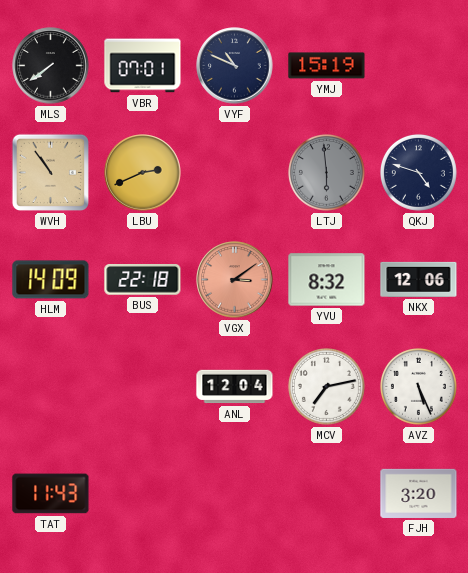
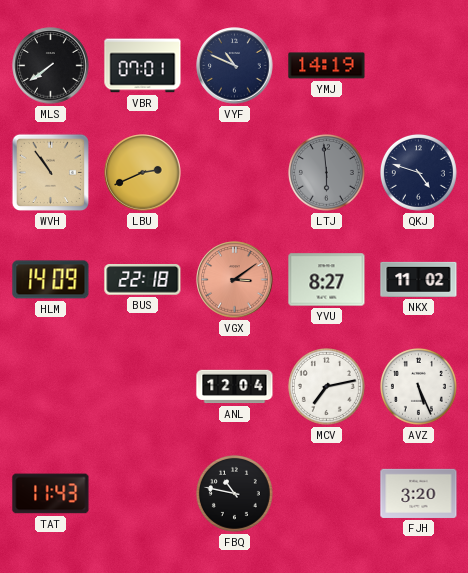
YMJ: 15:19 -> 14:19 (327, 66)
YVU: 8:32 -> 8:27 (327, 280)
NKX: 12:06 -> 11:02 (419, 279)
FBQ: none -> 10:47 (234, 493)
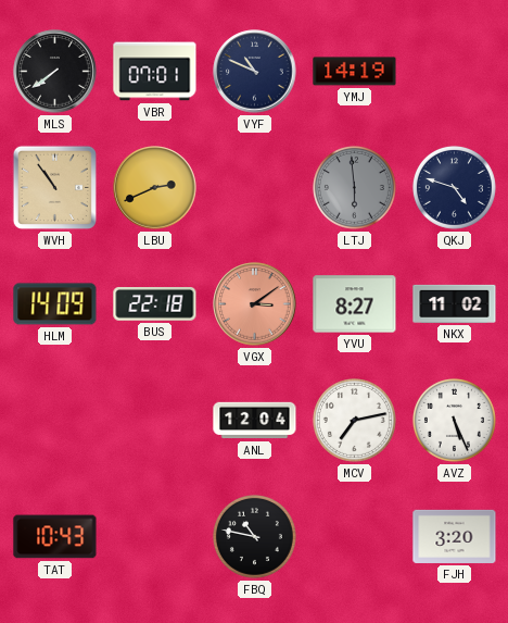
TAT: 11:43 -> 10:43 (55, 537)
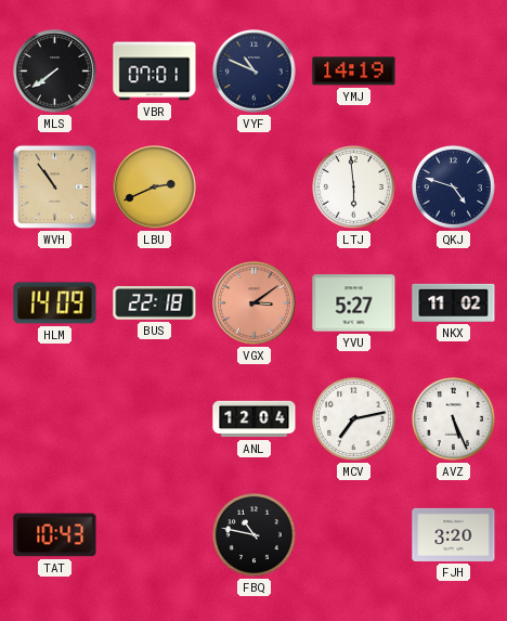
LTJ dial: grey -> white (353, 186)
YVU: 8:27 -> 5:27 (354, 303)
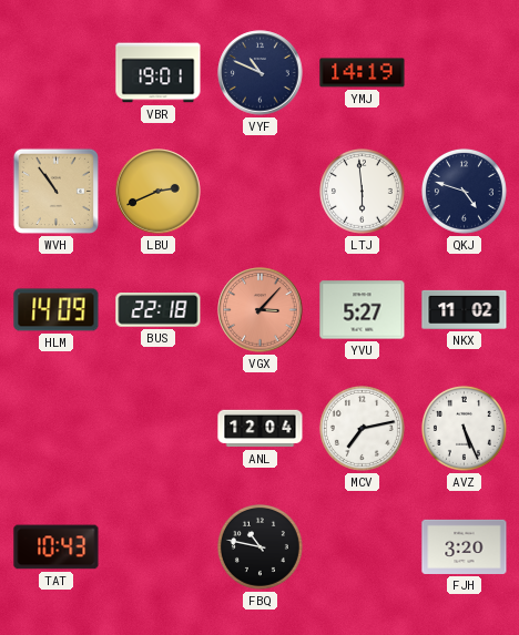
MLS: 7:39 -> none (55, 72)
VBR: 07:01 -> 19:01 (159, 73)
VGX: 3:09 -> 3:07 (261, 310)
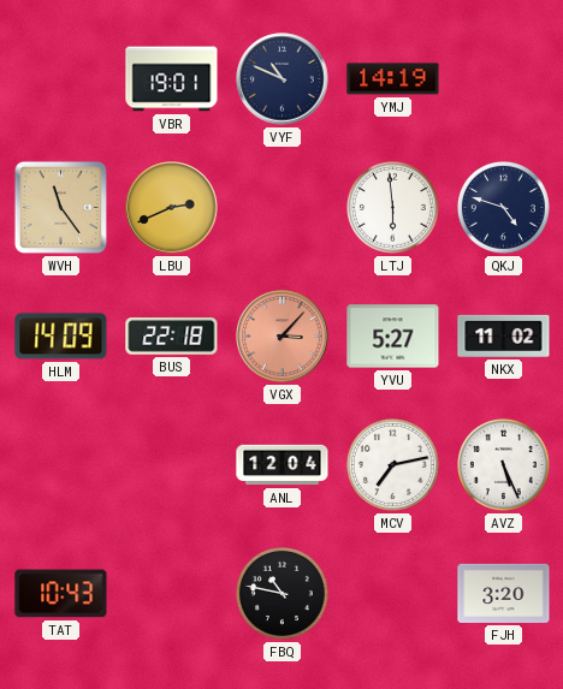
WVH: 10:54 -> 11:24 (60, 207)
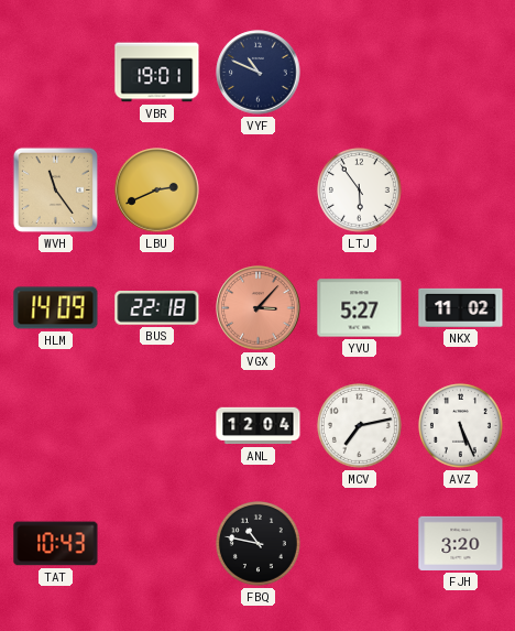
YMJ: 14:19 -> none (393, 79)
LTJ: 5:59 -> 5:54 (359, 189)
QKJ: 4:48 -> none (503, 207)
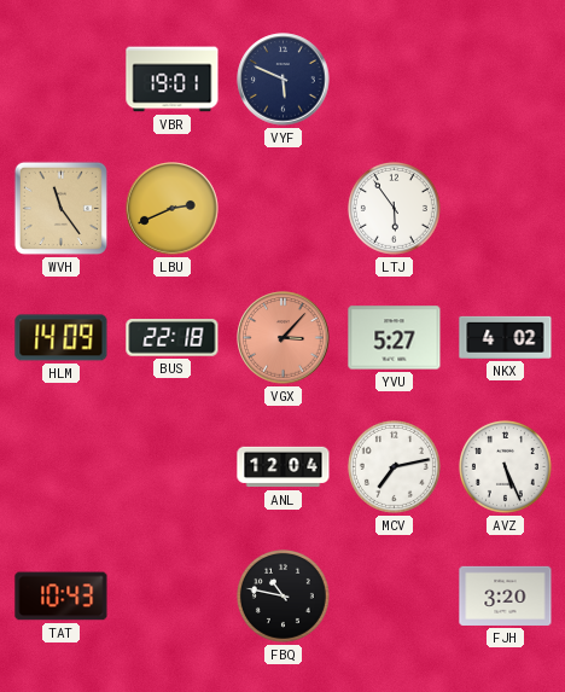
VYF: 10:49 -> 5:49 (284, 80)
NKX: 11:02 -> 4:02 (506, 337)
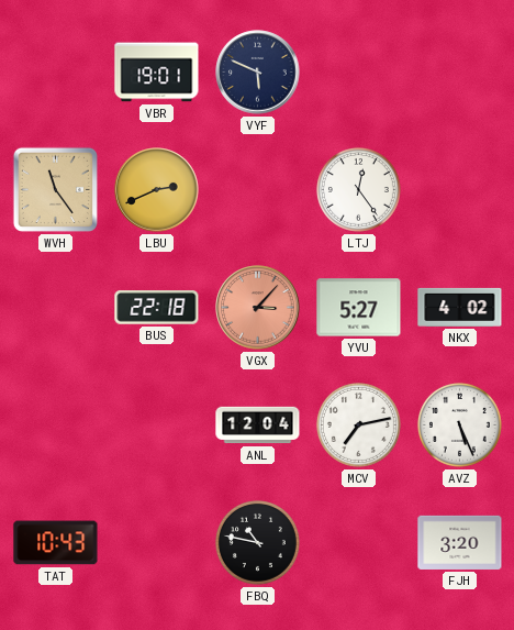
LTJ: 5:54 -> 12:24 (358, 189)
HLM: 14:09 -> none (62, 338)
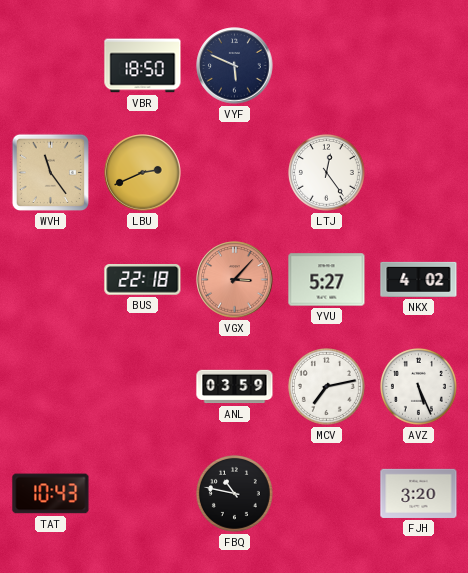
VBR: 19:01 -> 18:50 (143, 66)
ANL: 12:04 -> 03:59 (235, 387)
